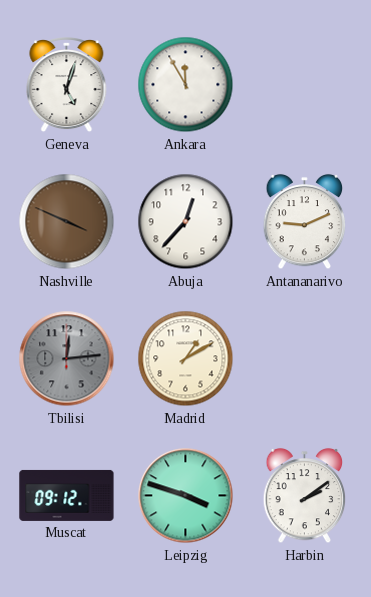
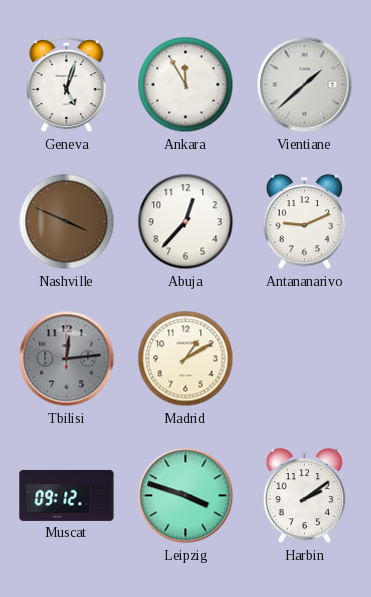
Vientiane: none -> 1:38 (305, 85)
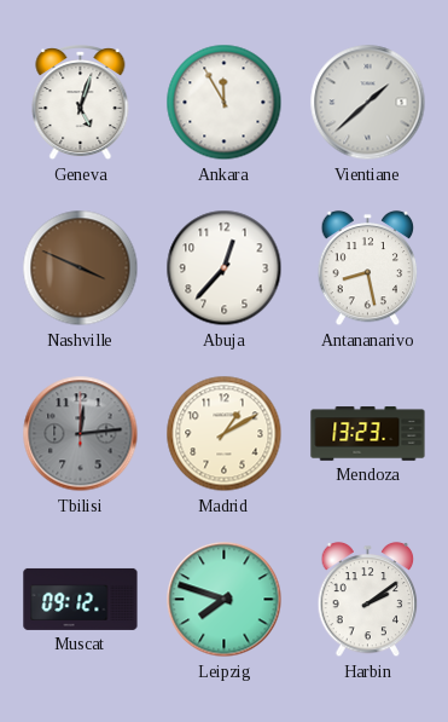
Antananarivo: 9:11 -> 8:28 (368, 268)
Mendoza: none -> 13:23 (368, 434)
Leipzig: 3:48 -> 7:48 (225, 600)
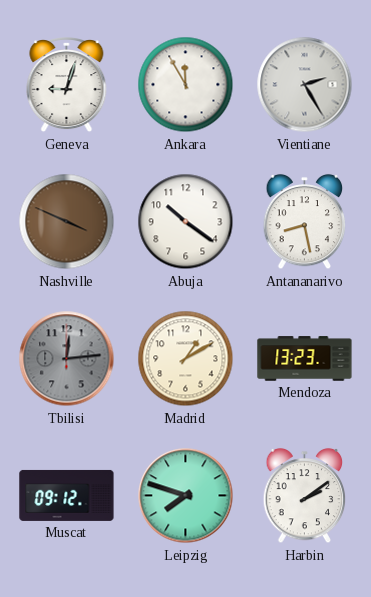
Geneva: 5:03 -> 9:03 (67, 86)
Vientiane: 1:38 -> 2:25 (305, 85)
Abuja: 12:37 -> 10:21 (186, 222)
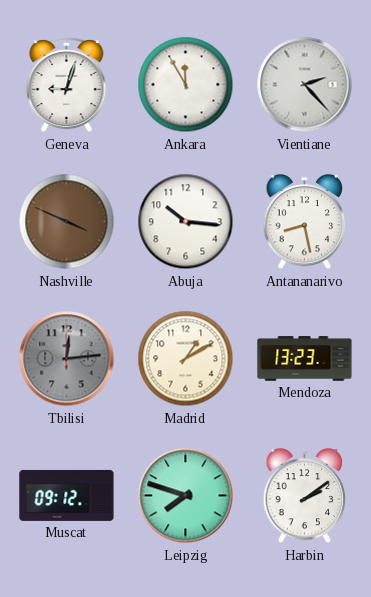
Vientiane: 2:25 -> 2:23 (305, 85)
Abuja: 10:21 -> 10:16 (186, 222)
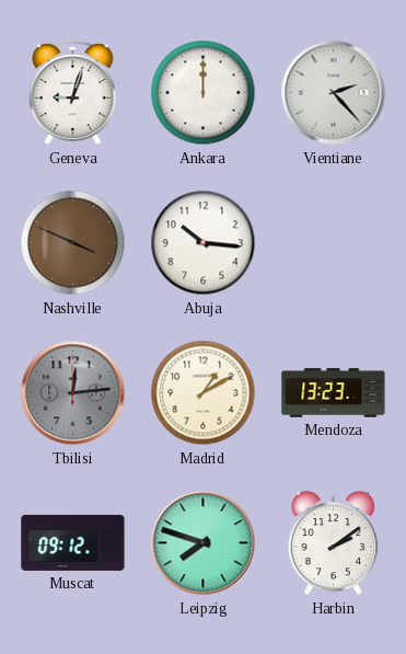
Ankara: 11:55 -> 12:00 (204, 93)
Antananarivo: 8:28 -> none (305, 222)
